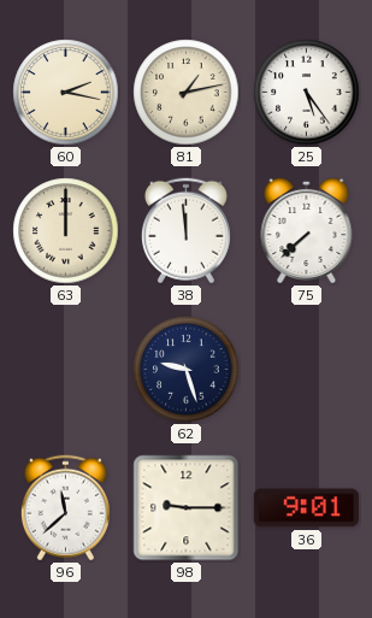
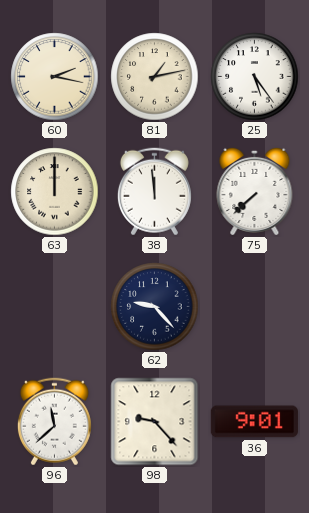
62: 9:27 -> 9:23 (155, 307)
98: 9:15 -> 9:23 (155, 422)
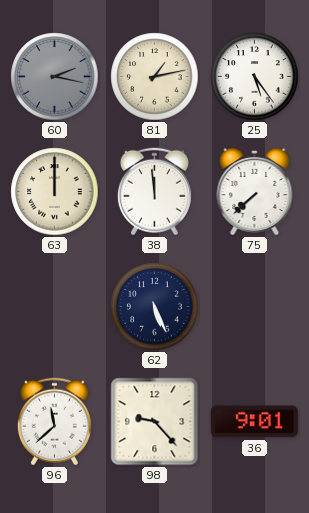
60 dial: cream -> grey (55, 77)
62: 9:23 -> 5:26 (155, 307)
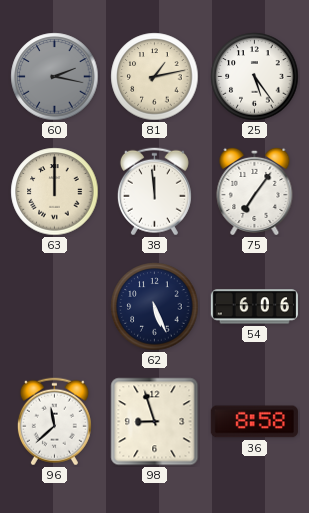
75: 7:38 -> 7:06 (255, 191)
54: none -> 6:06 (254, 307)
98: 9:23 -> 8:57 (155, 422)
36: 9:01 -> 8:58 (254, 422)
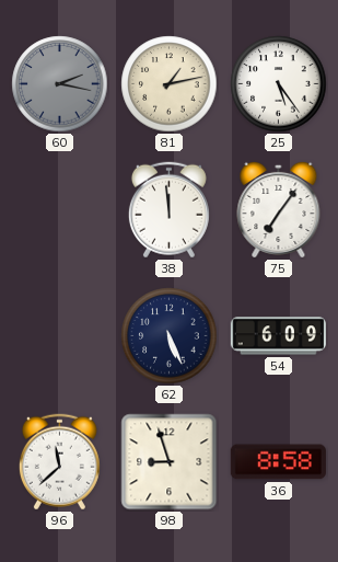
63: 12:00 -> none (55, 192)
54: 6:06 -> 6:09 (278, 336)
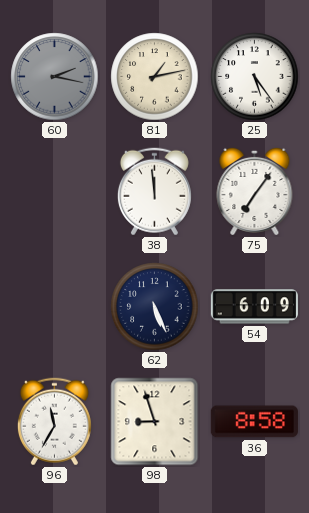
96: 11:38 -> 11:35 (54, 422)
